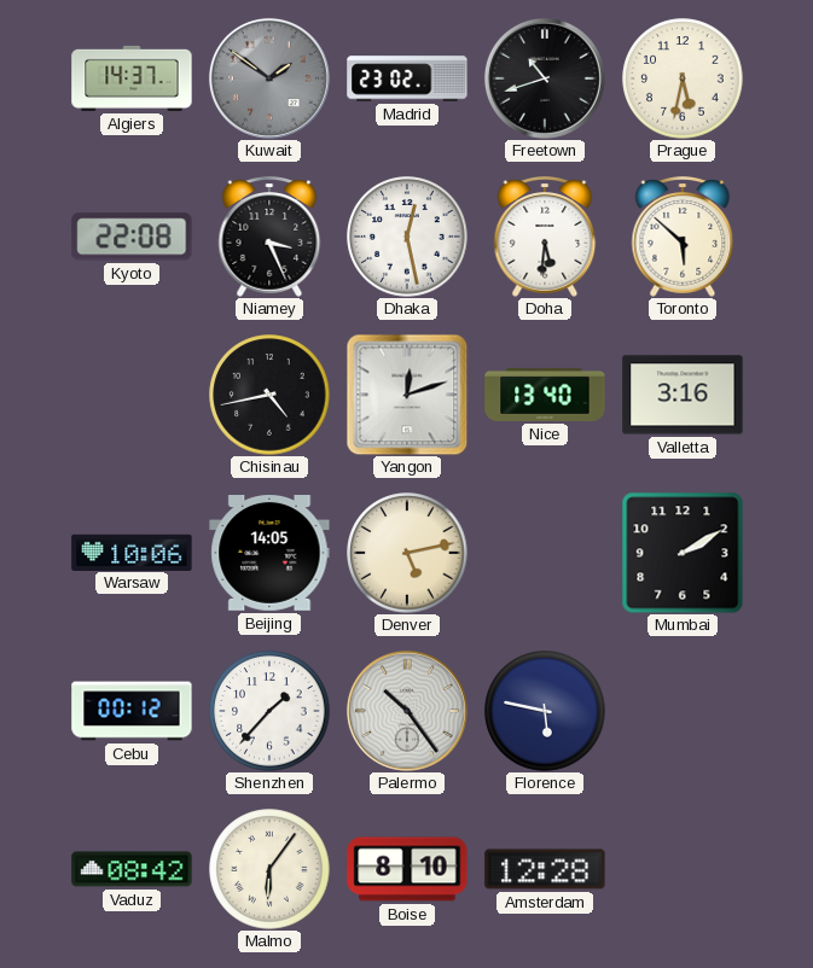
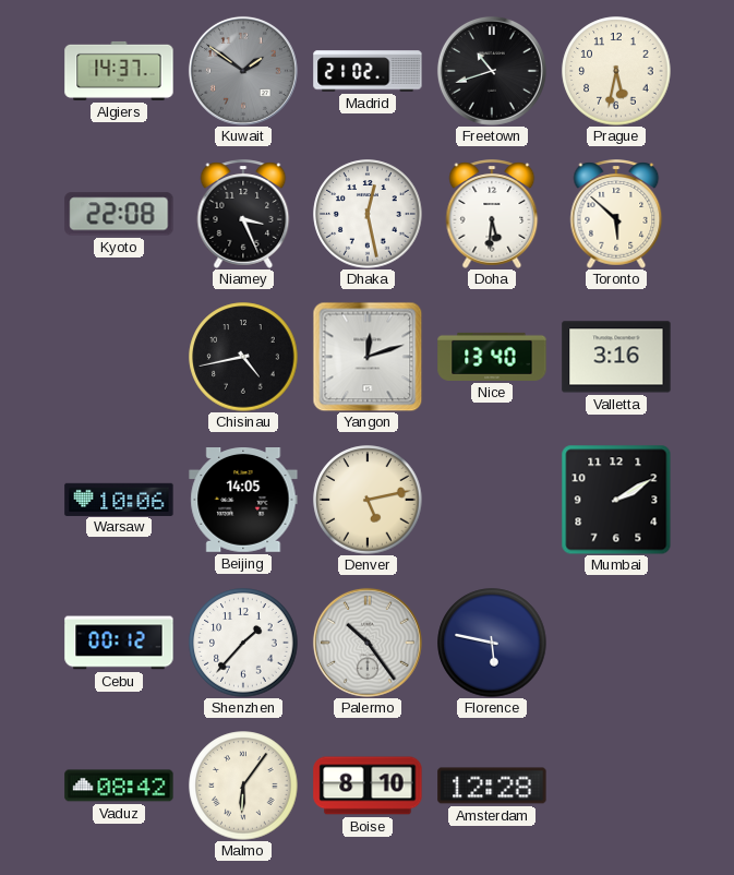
Madrid: 23:02 -> 21:02 (368, 71)
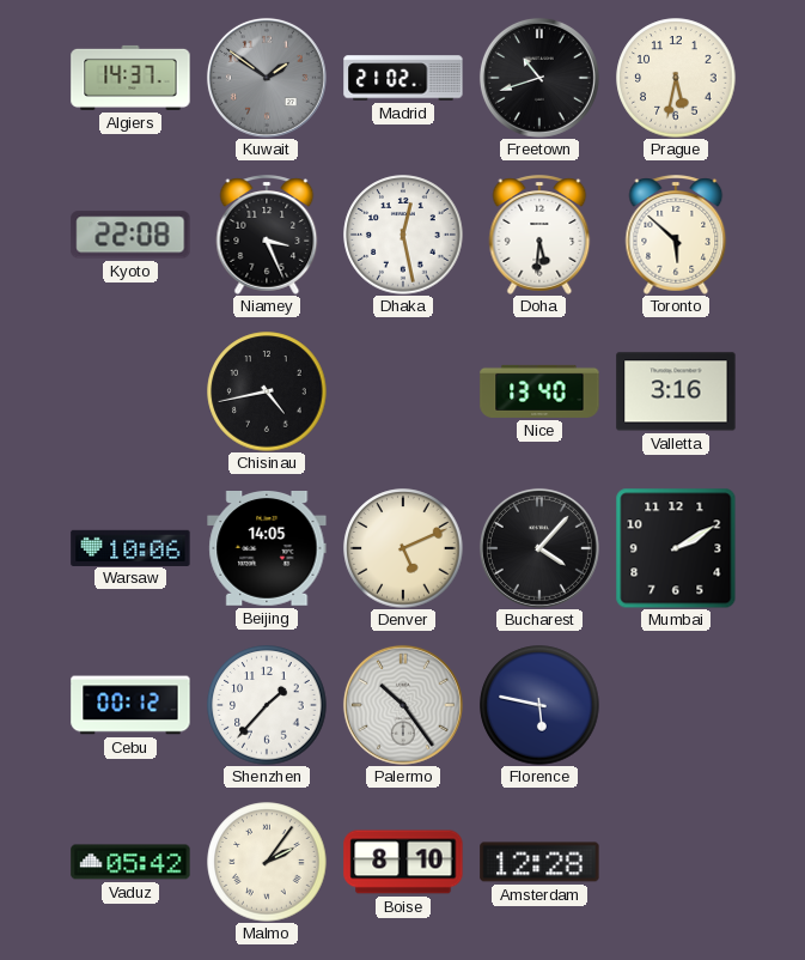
Yangon: 12:12 -> none (368, 357)
Denver: 5:13 -> 5:11 (403, 548)
Bucharest: none -> 4:07 (539, 548)
Vaduz: 08:42 -> 05:42 (130, 862)
Malmo: 6:06 -> 2:06 (267, 862)
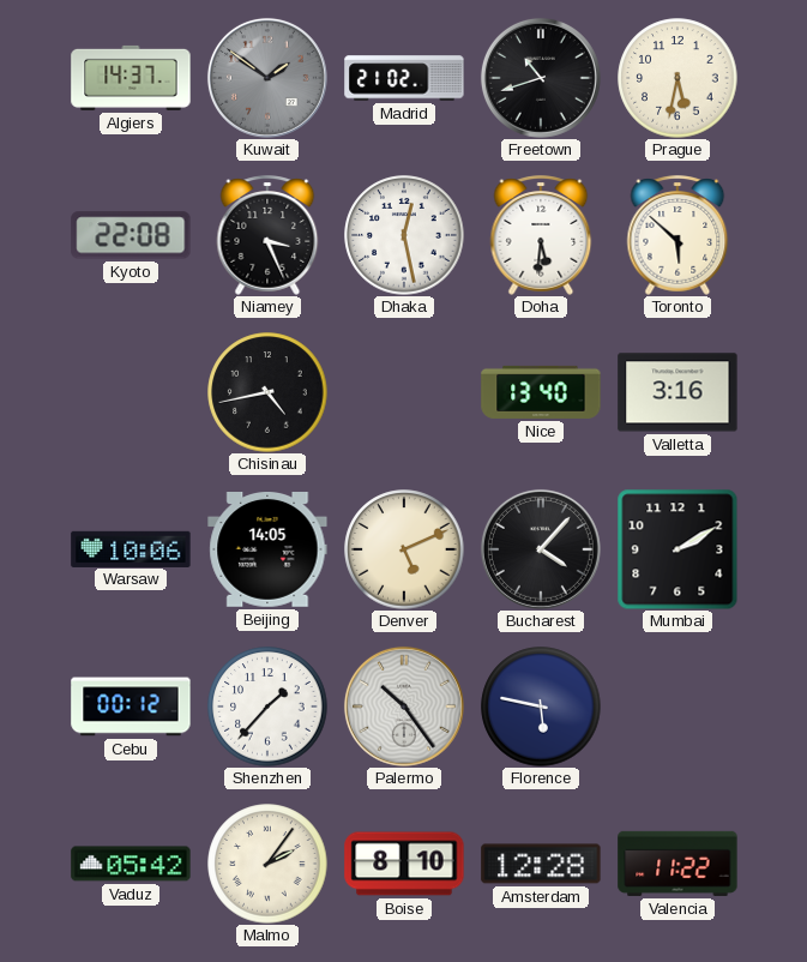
Valencia: none -> 11:22 (677, 864)
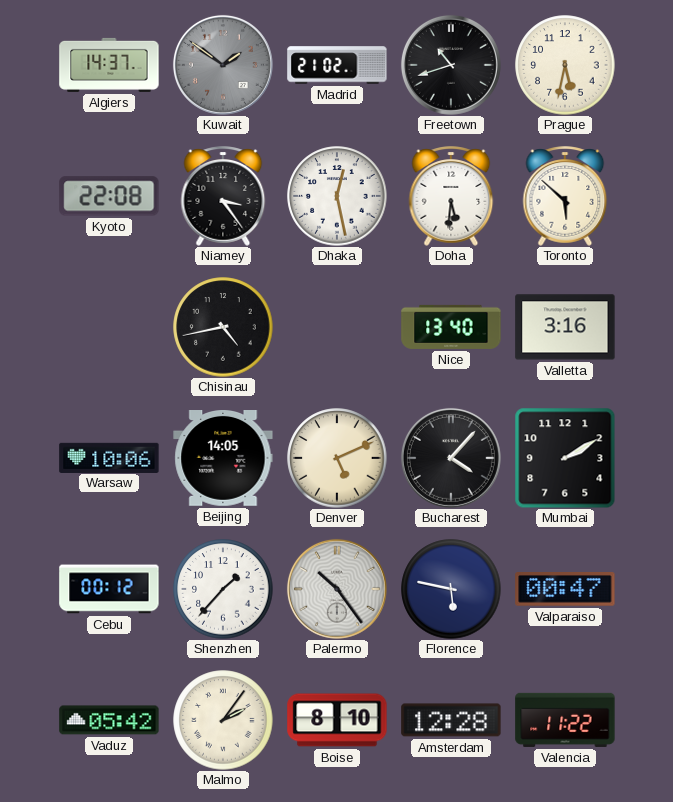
Niamey: 3:26 -> 3:24 (223, 196)
Valparaiso: none -> 00:47 (565, 589)
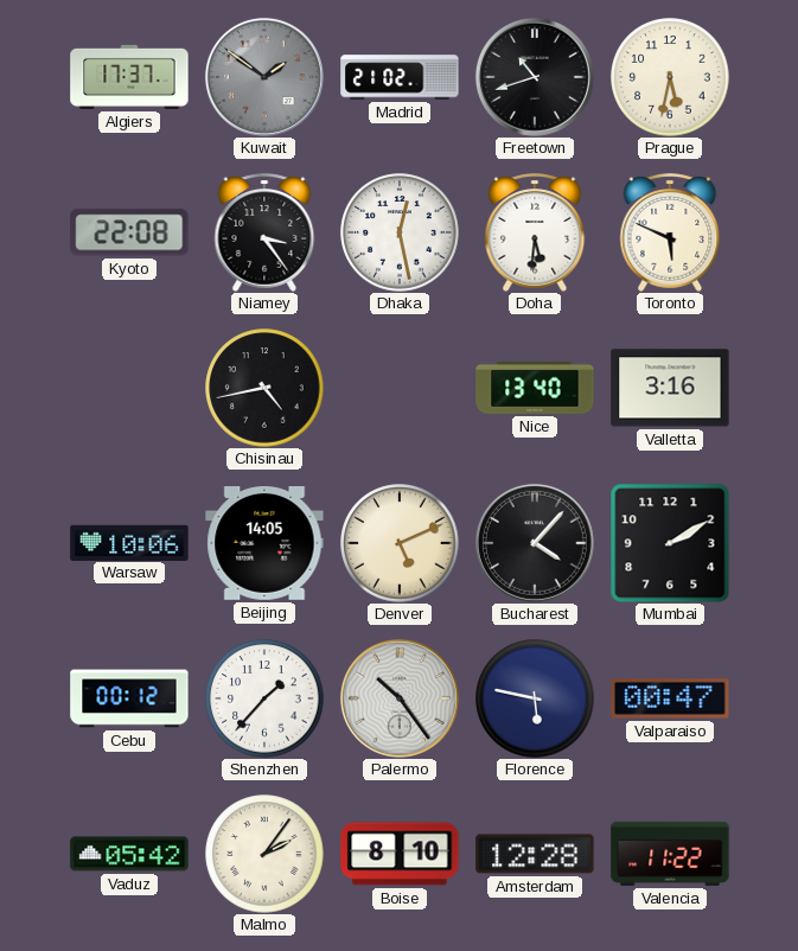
Algiers: 14:37 -> 17:37 (129, 77)
Toronto: 5:52 -> 5:49 (670, 232)
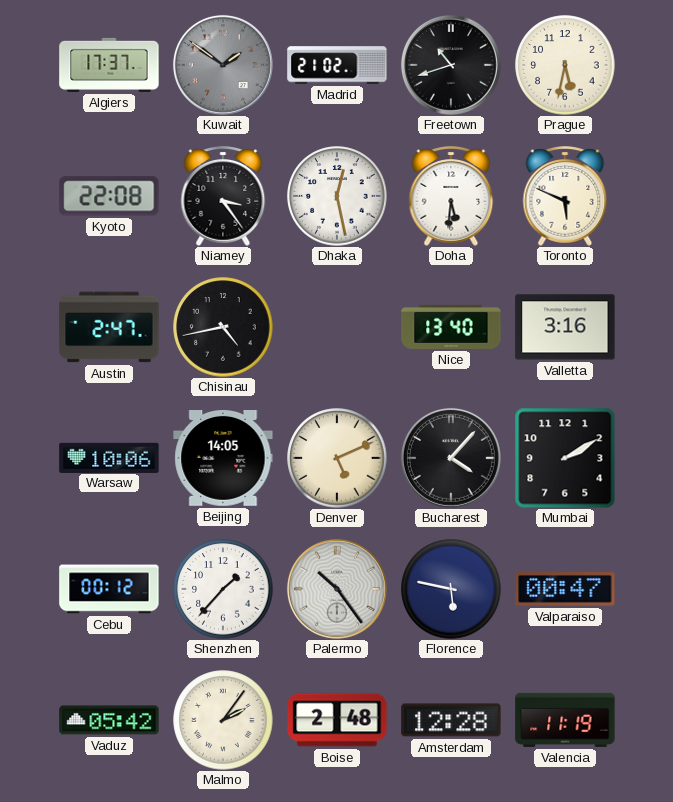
Austin: none -> 2:47 (109, 327)
Boise: 8:10 -> 2:48 (337, 720)
Valencia: 11:22 -> 11:19 (565, 720)
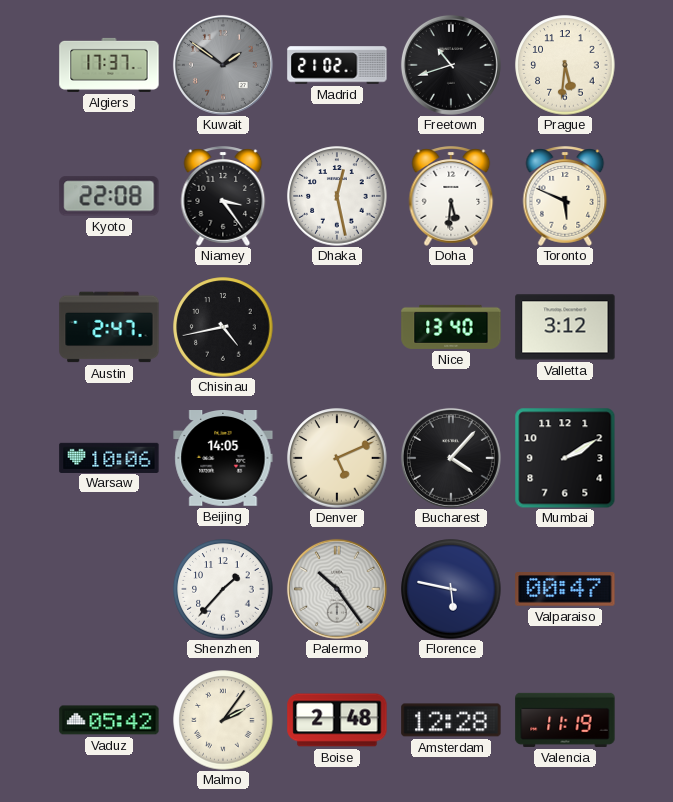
Prague: 5:32 -> 5:31 (565, 65)
Valletta: 3:16 -> 3:12 (565, 327)
Cebu: 00:12 -> none (109, 589)
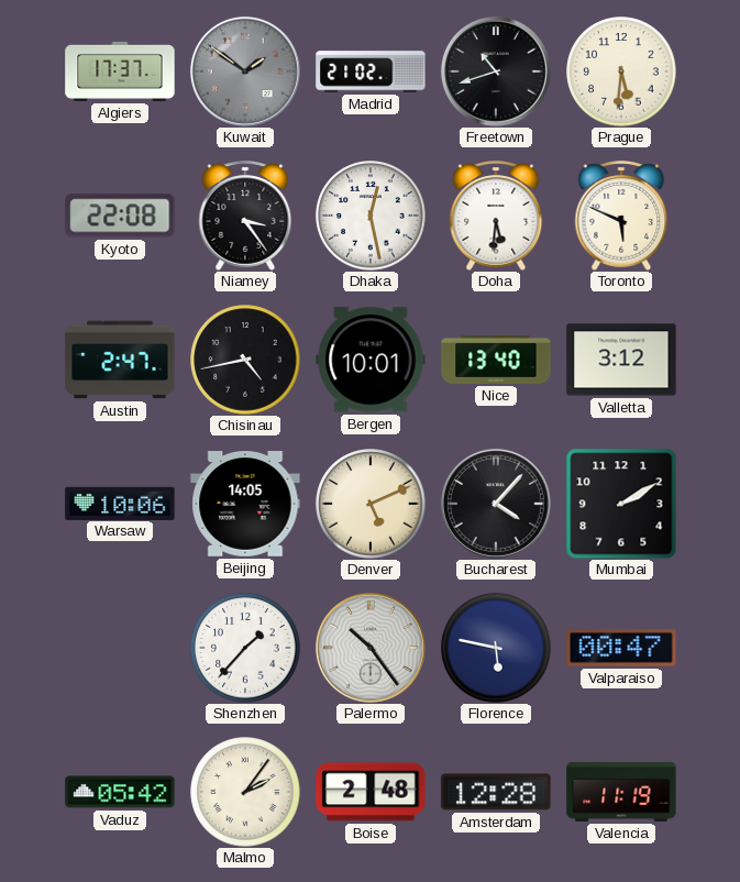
Bergen: none -> 10:01 (371, 360)
